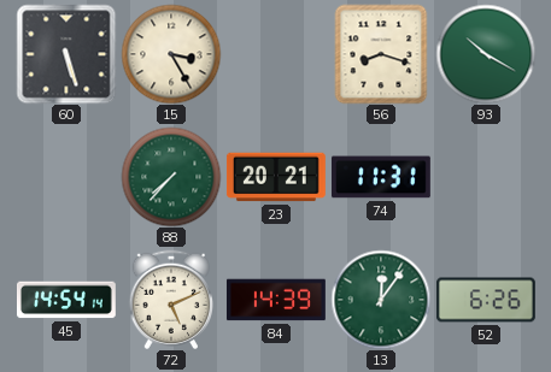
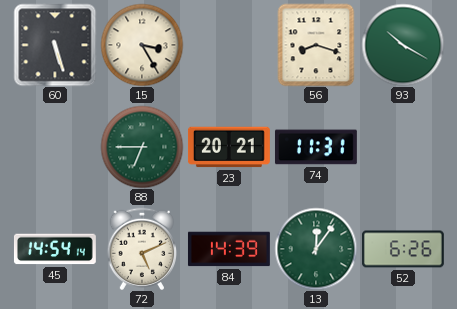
88: 7:37 -> 6:45 (142, 147)
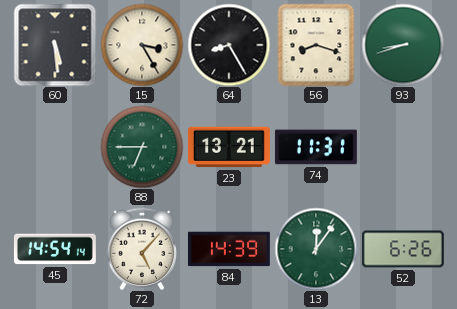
60: 5:27 -> 5:29 (55, 45)
64: none -> 8:25 (229, 45)
93: 10:20 -> 8:42 (403, 45)
23: 20:21 -> 13:21 (229, 147)
72: 5:11 -> 5:07 (141, 249)
